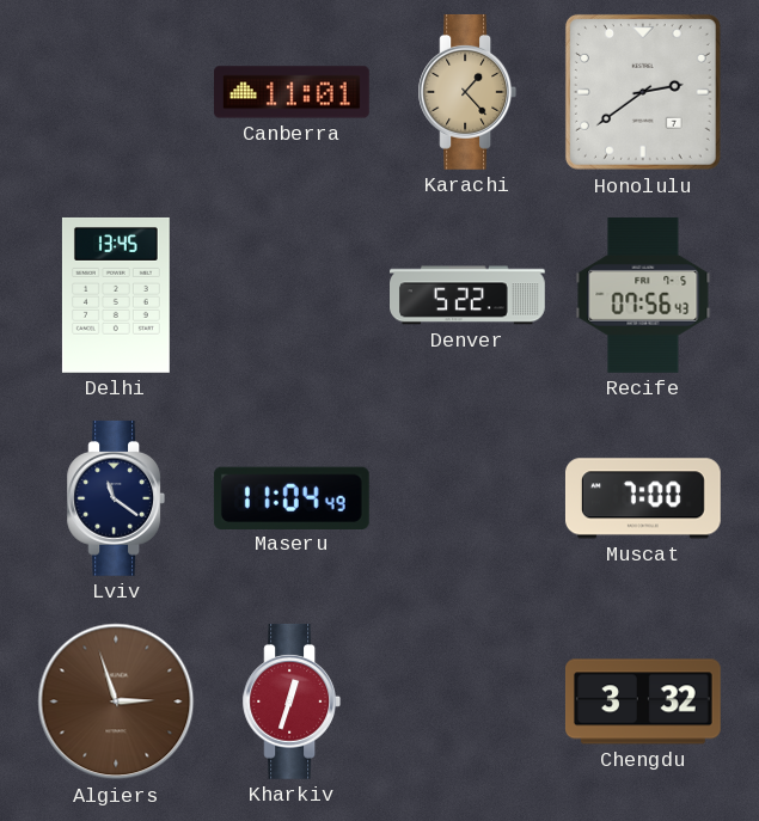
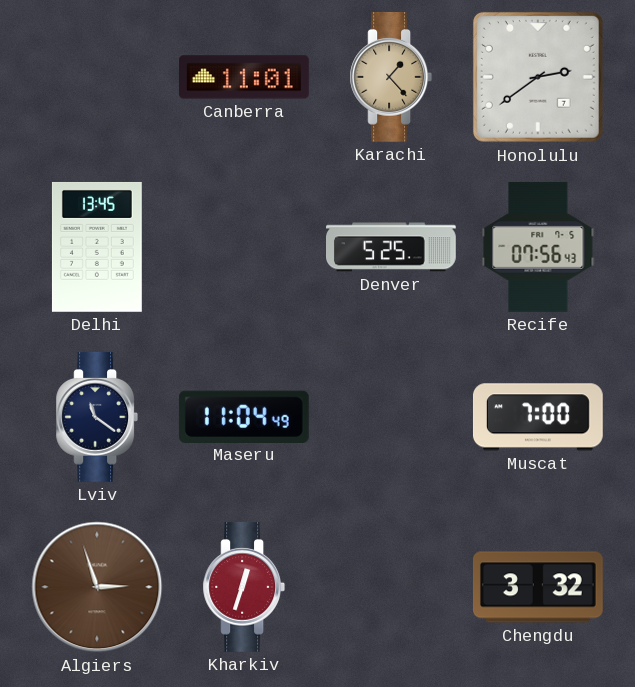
Denver: 5:22 -> 5:25 (392, 247)
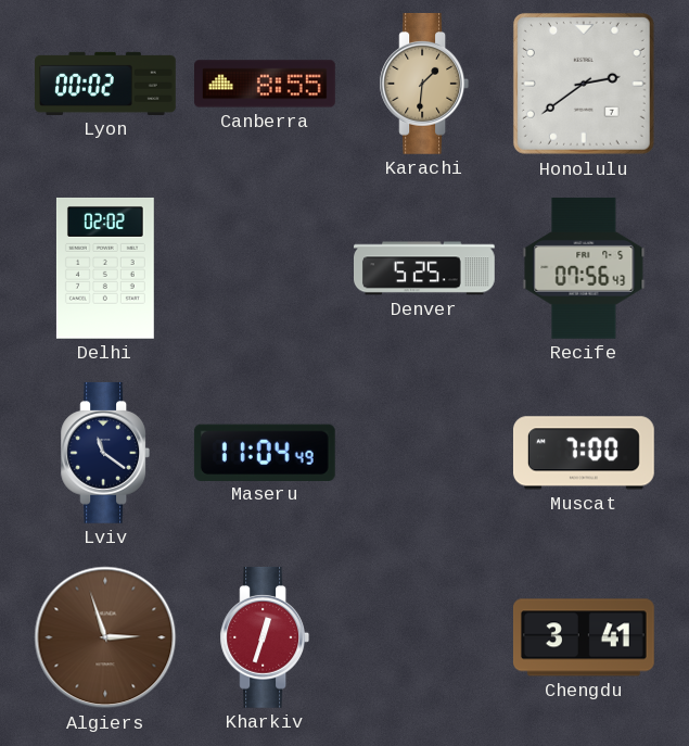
Lyon: none -> 00:02 (106, 84)
Canberra: 11:01 -> 8:55 (266, 84)
Karachi: 1:23 -> 1:31 (424, 84)
Delhi: 13:45 -> 02:02 (105, 268)
Chengdu: 3:32 -> 3:41 (584, 637)
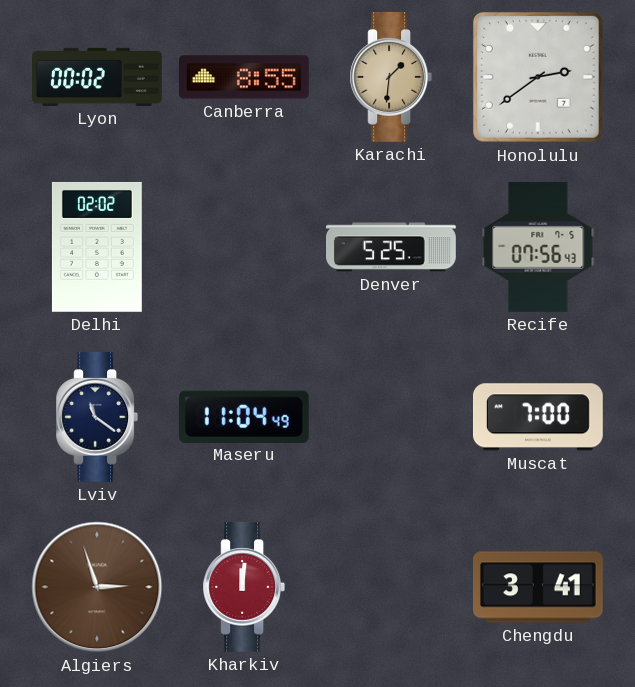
Kharkiv: 12:33 -> 12:01 (244, 587)
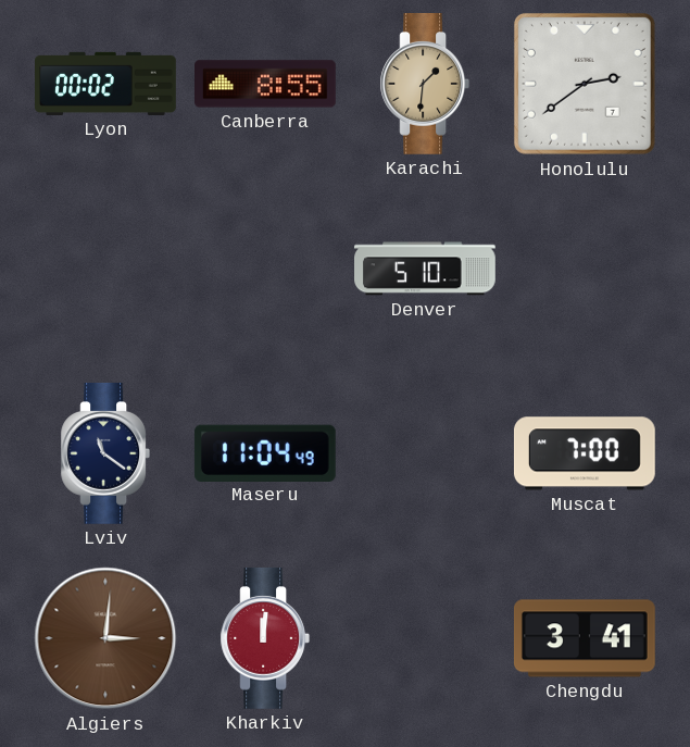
Delhi: 02:02 -> none (97, 247)
Denver: 5:25 -> 5:10 (426, 269)
Recife: 07:56 -> none (538, 247)
Algiers: 2:57 -> 3:01 (105, 638)
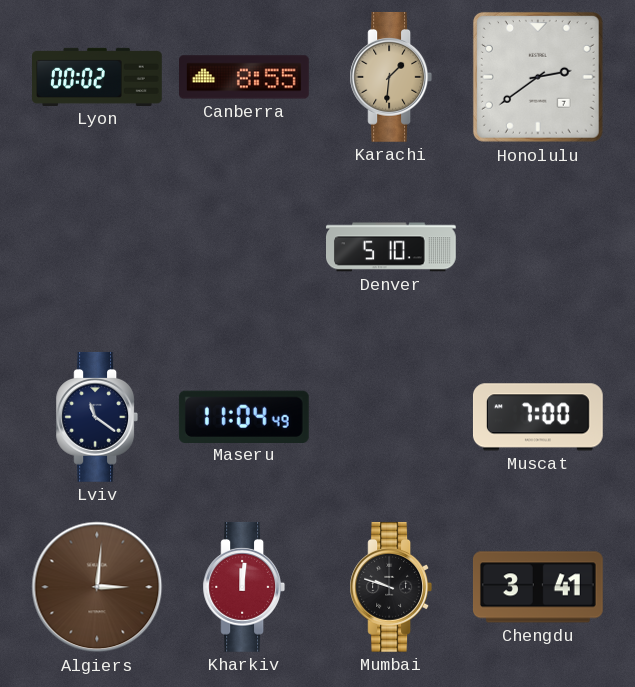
Mumbai: none -> 9:48 (391, 587)
